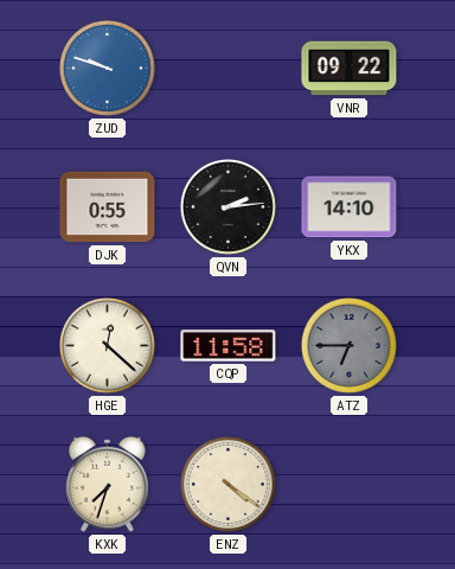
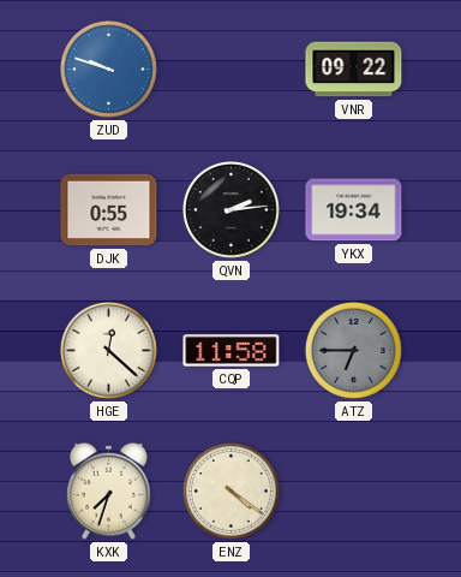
YKX: 14:10 -> 19:34 (354, 210)
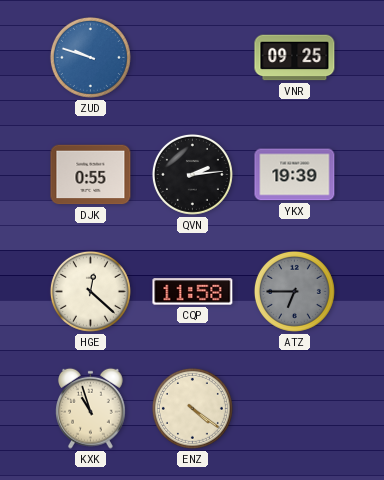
VNR: 09:22 -> 09:25 (295, 58)
YKX: 19:34 -> 19:39 (295, 175)
KXK: 7:33 -> 10:57 (91, 408)
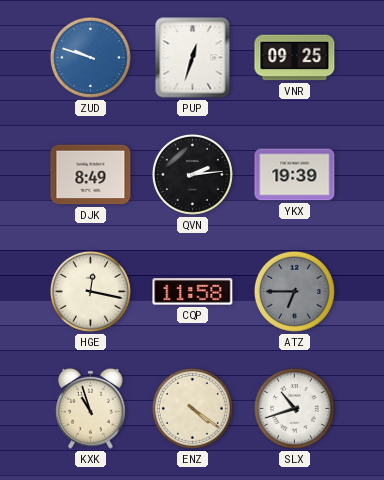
PUP: none -> 12:33 (193, 58)
DJK: 0:55 -> 8:49 (91, 175)
HGE: 12:22 -> 12:17 (90, 291)
SLX: none -> 10:42 (294, 408)
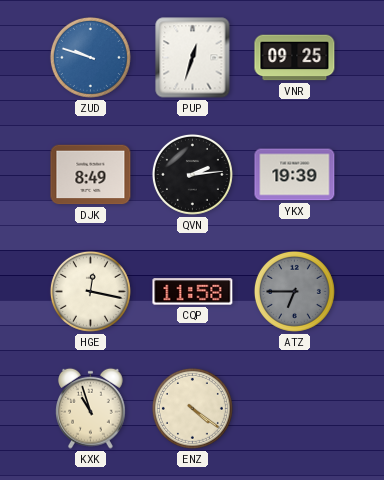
SLX: 10:42 -> none (294, 408)
